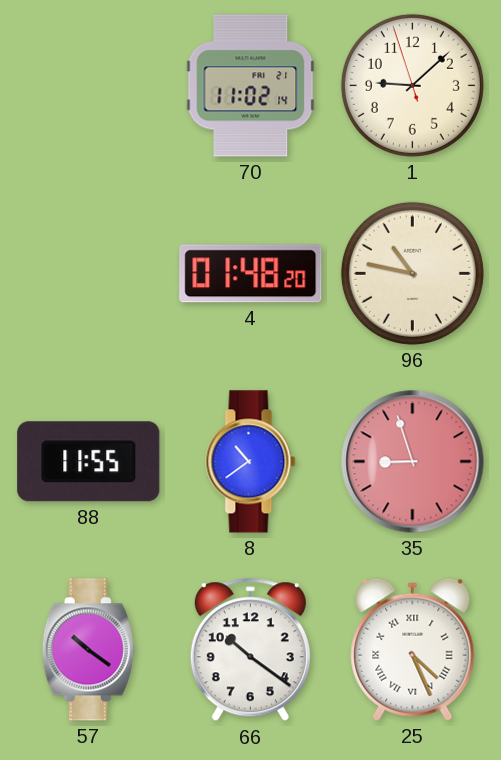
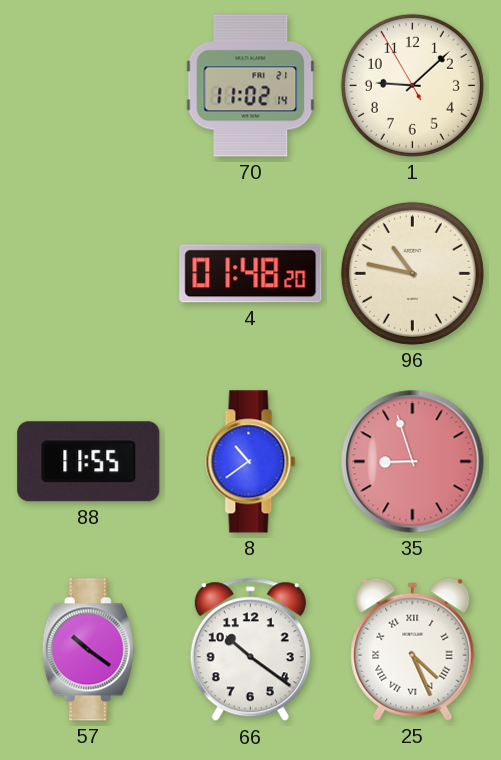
1: 9:07:57 -> 9:07:55 (412, 85)
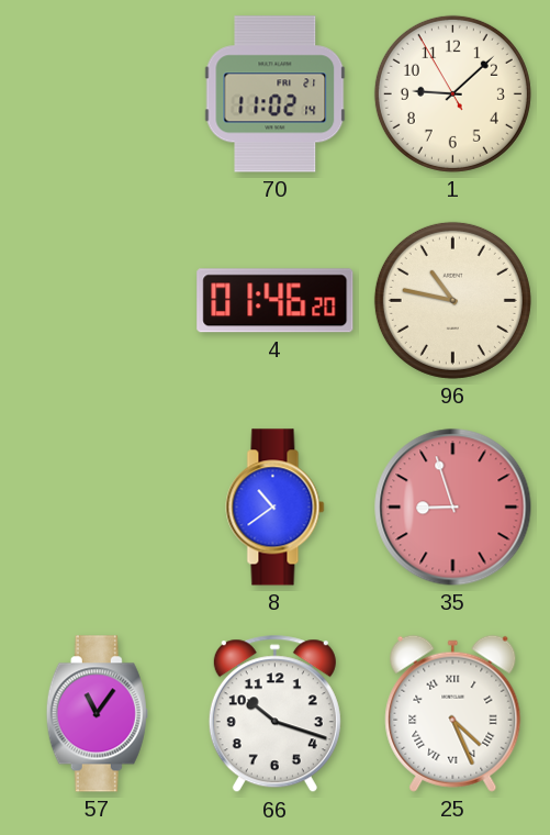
4: 01:48 -> 01:46 (276, 301)
88: 11:55 -> none (89, 462)
57: 10:21 -> 11:06 (97, 714)
66: 10:21 -> 10:18 (274, 714)
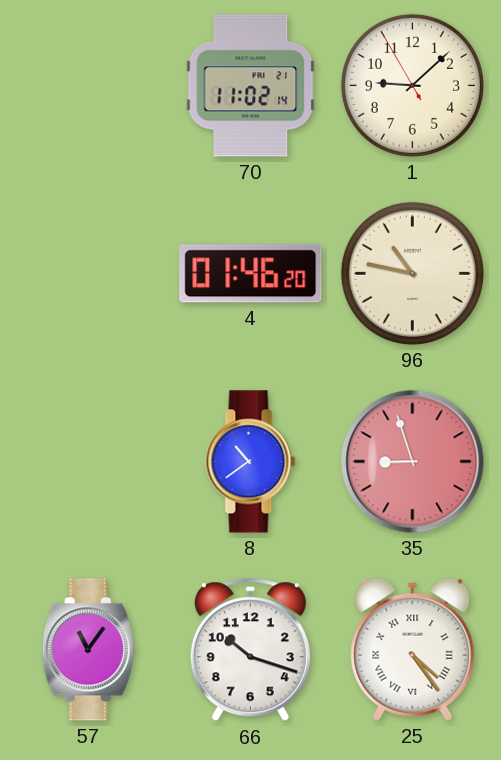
25: 4:26 -> 4:24 (413, 649)
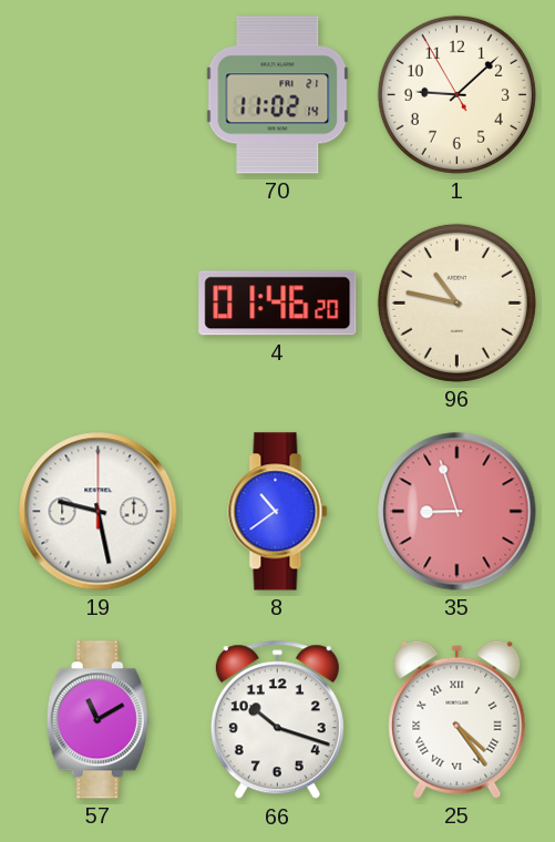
19: none -> 9:28 (99, 512)
57: 11:06 -> 11:10 (97, 720)
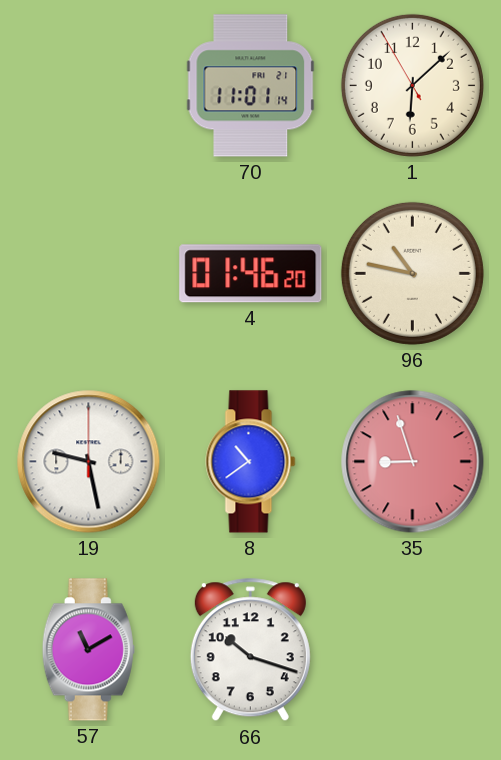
70: 11:02 -> 11:01 (251, 86)
1: 9:07 -> 6:07 (412, 85)
25: 4:24 -> none (458, 719)
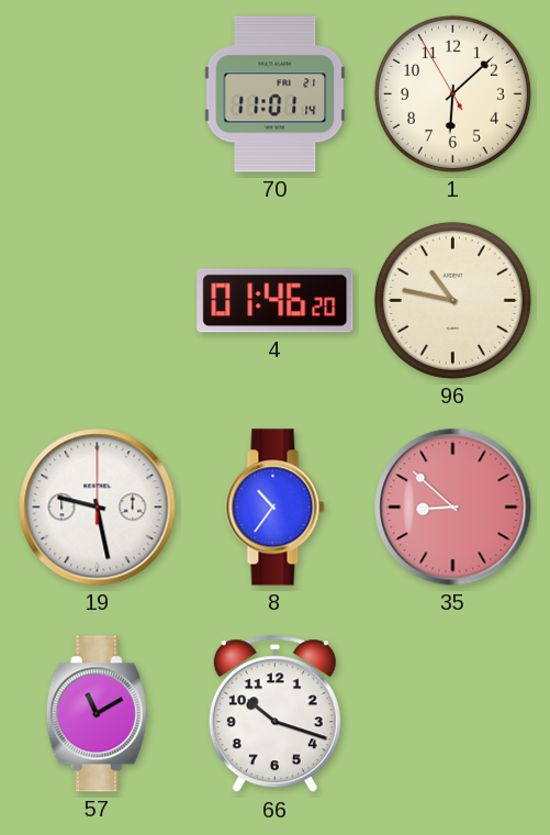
8: 10:39 -> 10:36 (276, 508)
35: 8:57 -> 8:52 (453, 508)
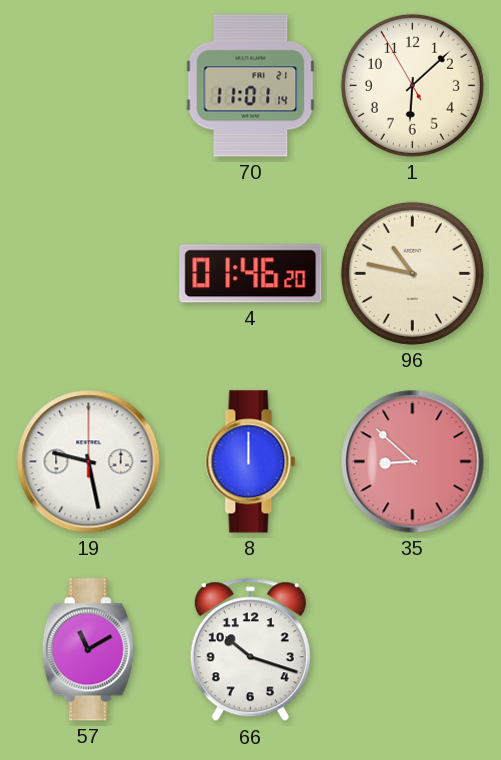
8: 10:36 -> 12:00 (251, 462)
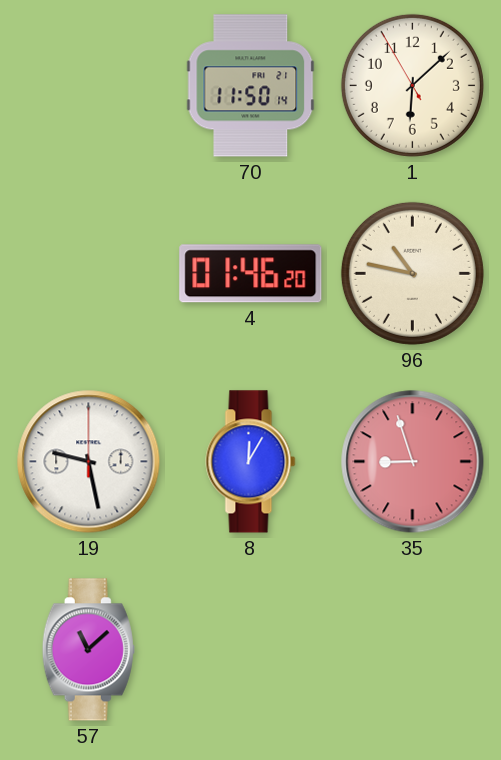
70: 11:01 -> 11:50 (251, 86)
8: 12:00 -> 12:05 (251, 462)
35: 8:52 -> 8:57 (413, 462)
57: 11:10 -> 11:08 (88, 650)
66: 10:18 -> none (250, 650)
